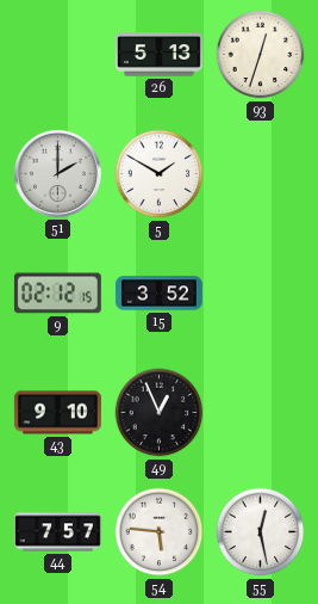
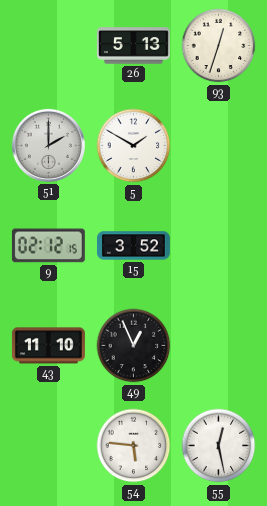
43: 9:10 -> 11:10 (48, 346)
44: 7:57 -> none (57, 532)
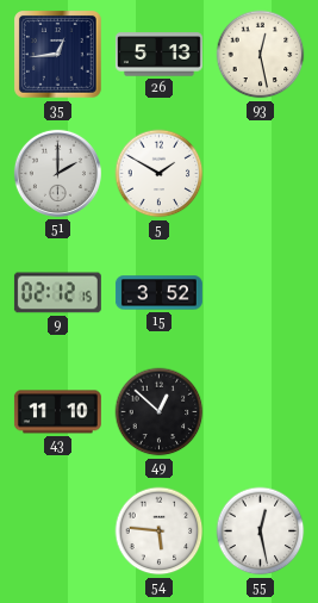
35: none -> 12:44 (58, 55)
93: 12:33 -> 12:28 (261, 55)
49: 12:56 -> 12:52 (160, 412)
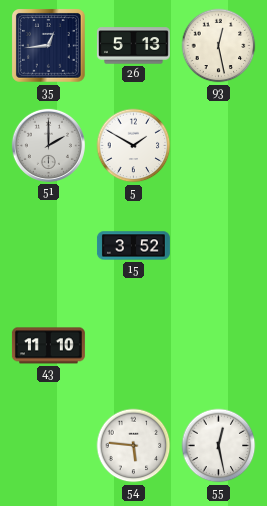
9: 02:12 -> none (57, 293)
49: 12:52 -> none (160, 412)
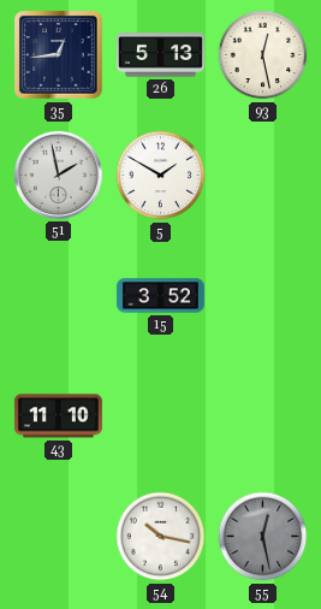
51: 2:00 -> 1:58 (58, 175)
54: 5:46 -> 10:17 (161, 537)
55 dial: white -> grey (263, 537)
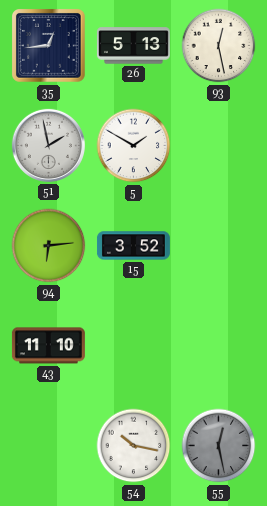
94: none -> 6:14 (49, 246)
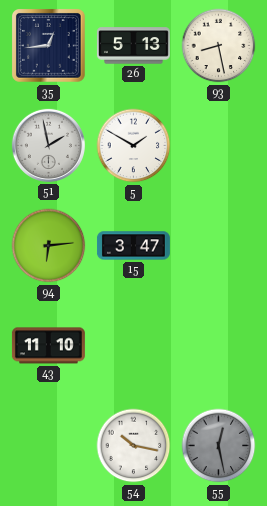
93: 12:28 -> 8:28 (219, 46)
15: 3:52 -> 3:47 (133, 246)
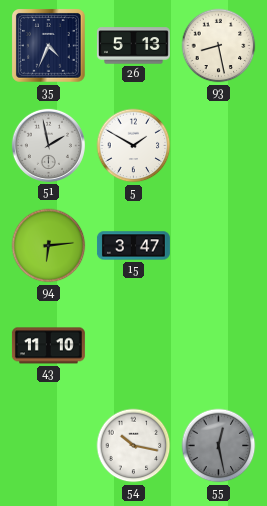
35: 12:44 -> 4:34 (49, 46)
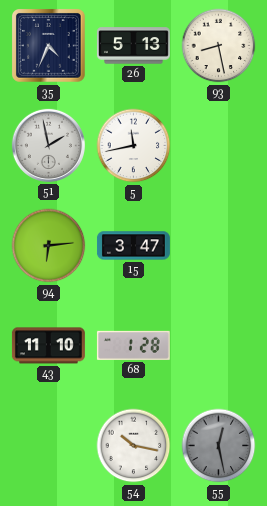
5: 1:50 -> 11:43 (134, 146)
68: none -> 1:28 (133, 345)
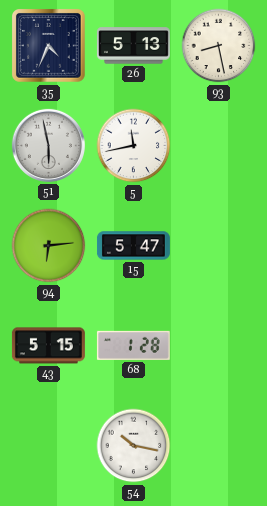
51: 1:58 -> 5:58 (48, 145)
15: 3:47 -> 5:47 (133, 246)
43: 11:10 -> 5:15 (48, 346)
55: 12:28 -> none (219, 446)
